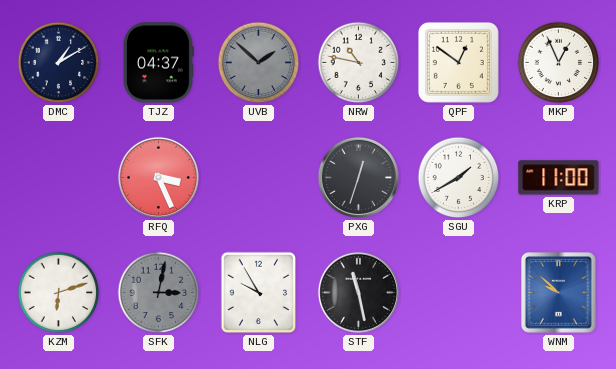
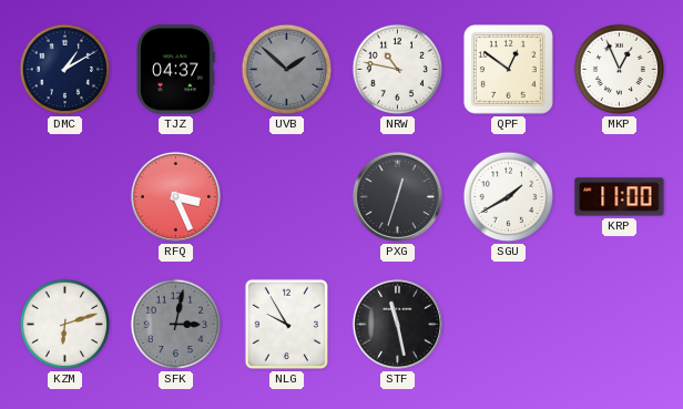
WNM: 9:52 -> none (559, 293)
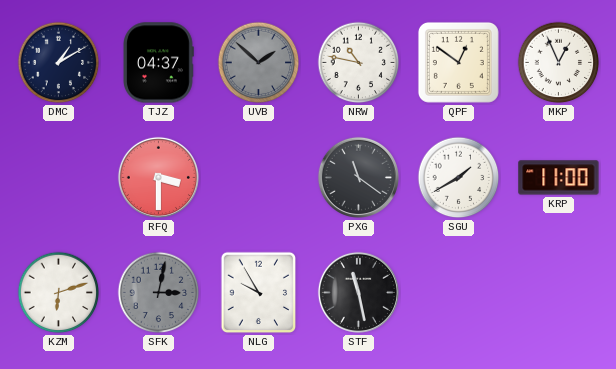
RFQ: 3:26 -> 3:30 (158, 177)
PXG: 12:33 -> 11:21 (358, 177)
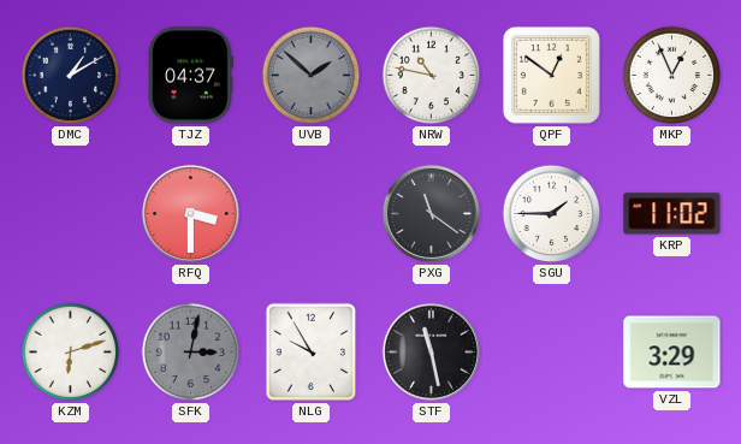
SGU: 1:40 -> 1:45 (552, 214)
KRP: 11:00 -> 11:02 (672, 214)
VZL: none -> 3:29 (672, 353)
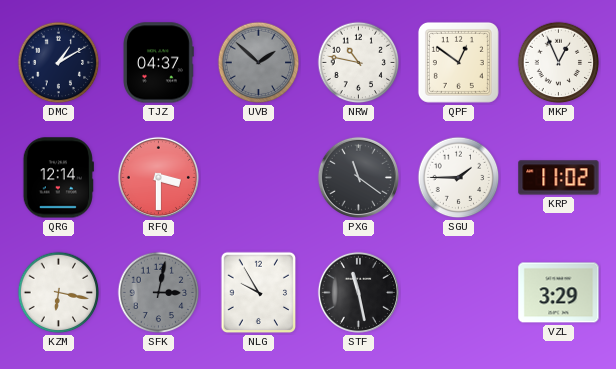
QRG: none -> 12:14 (58, 178)
KZM: 6:12 -> 6:17 (59, 293)
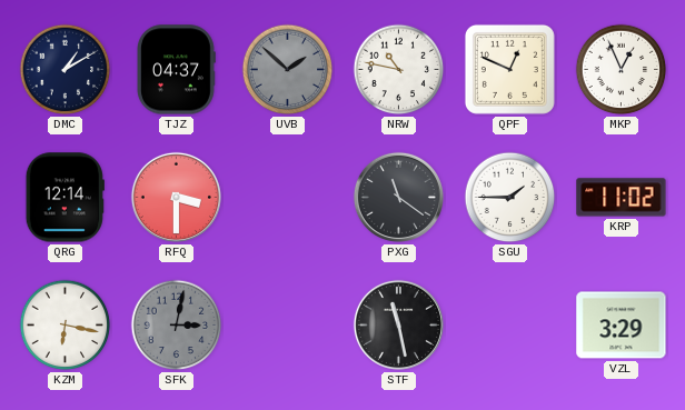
QPF: 12:51 -> 12:49 (509, 69)
NLG: 9:55 -> none (259, 293)
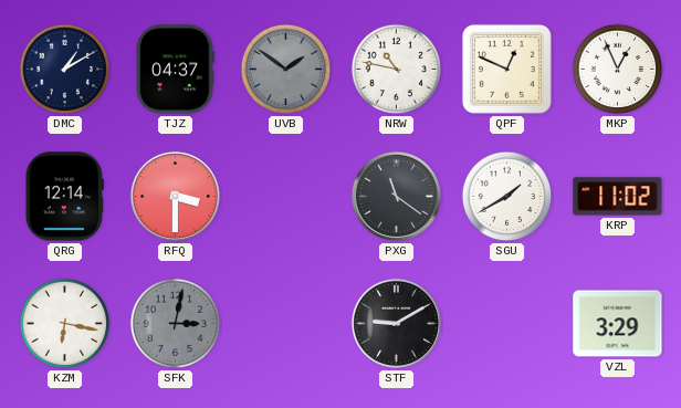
UVB: 1:52 -> 1:51 (286, 70)
SGU: 1:45 -> 1:40 (507, 197)
STF: 11:28 -> 9:10 (396, 323)
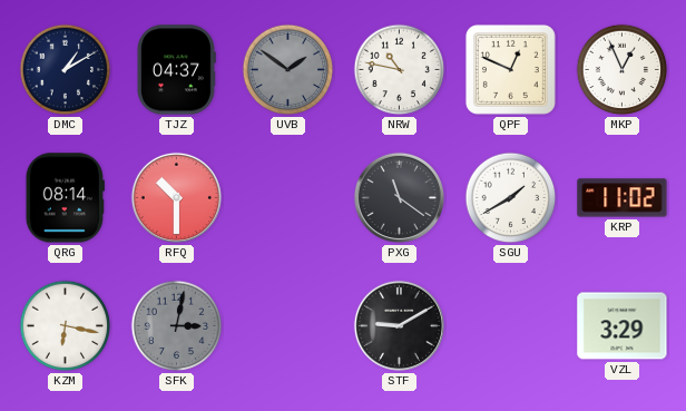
QRG: 12:14 -> 08:14 (65, 198)
RFQ: 3:30 -> 10:30 (176, 197)
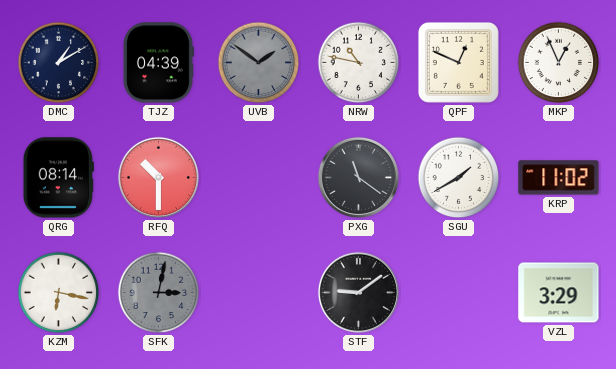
TJZ: 04:37 -> 04:39 (158, 63)
STF: 9:10 -> 9:09 (358, 292)
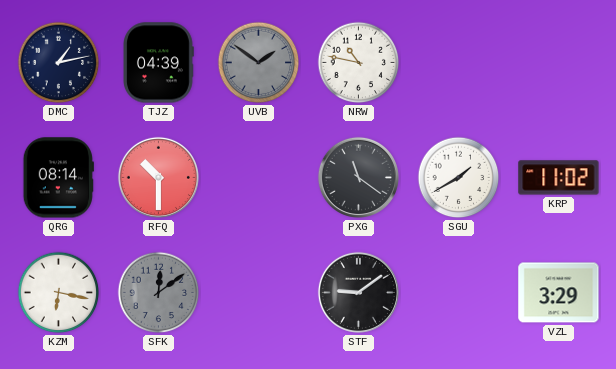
DMC: 1:10 -> 1:13 (59, 63)
QPF: 12:49 -> none (458, 62)
MKP: 12:56 -> none (559, 63)
SFK: 3:02 -> 12:09 (159, 293)
